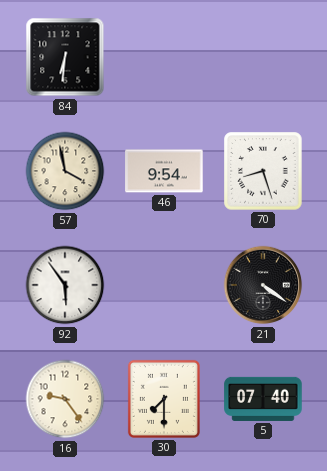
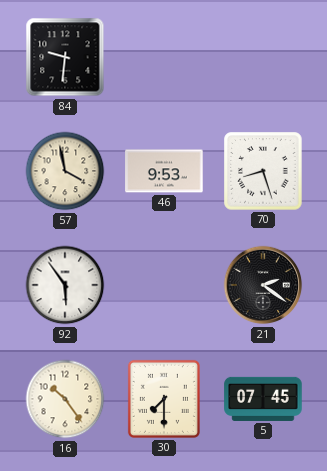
84: 6:31 -> 9:31 (65, 57)
46: 9:54 -> 9:53 (164, 171)
21: 4:21 -> 2:21 (263, 285)
16: 9:24 -> 10:24 (65, 399)
5: 07:40 -> 07:45 (263, 399)
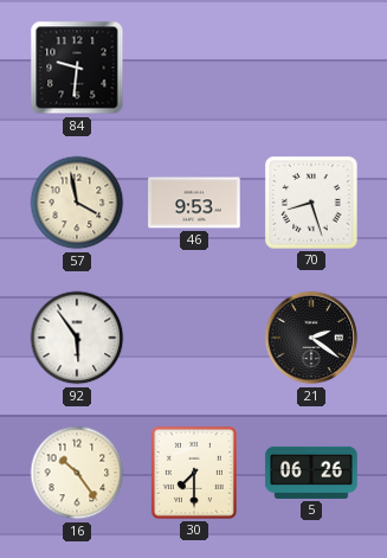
5: 07:45 -> 06:26 (311, 473)
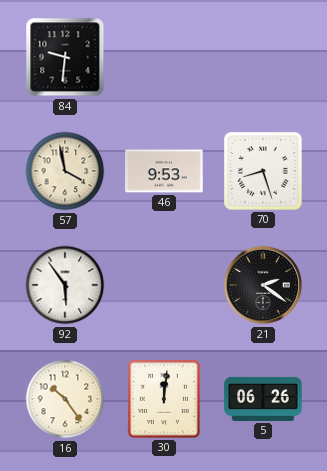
30: 7:30 -> 12:01 (164, 399)
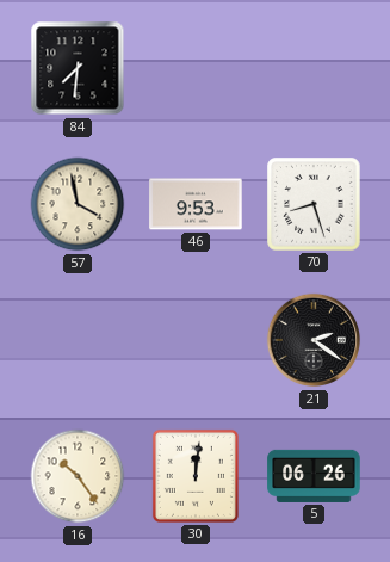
84: 9:31 -> 7:31 (78, 68)
92: 5:54 -> none (65, 285)
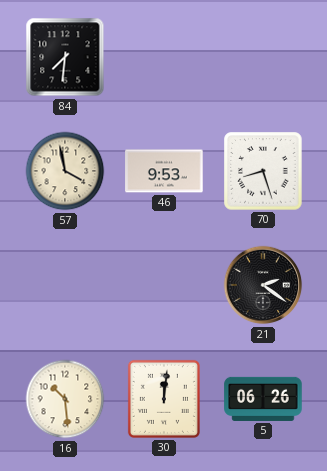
16: 10:24 -> 10:29 (65, 399)
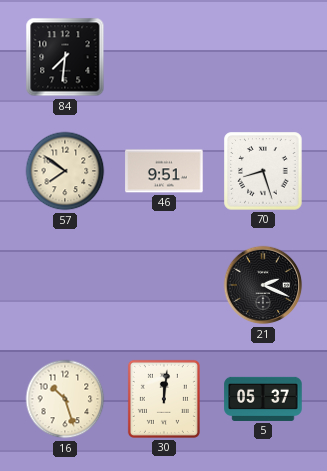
57: 3:58 -> 7:51 (65, 171)
46: 9:53 -> 9:51 (164, 171)
21: 2:21 -> 2:19 (263, 285)
16: 10:29 -> 10:27 (65, 399)
5: 06:26 -> 05:37 (263, 399)
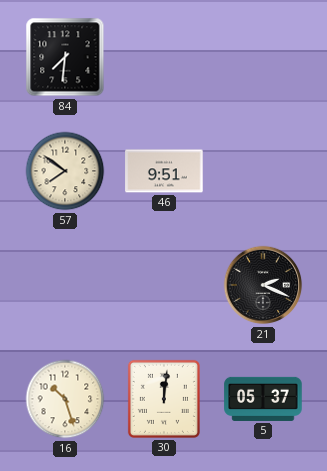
70: 8:27 -> none (263, 171)
